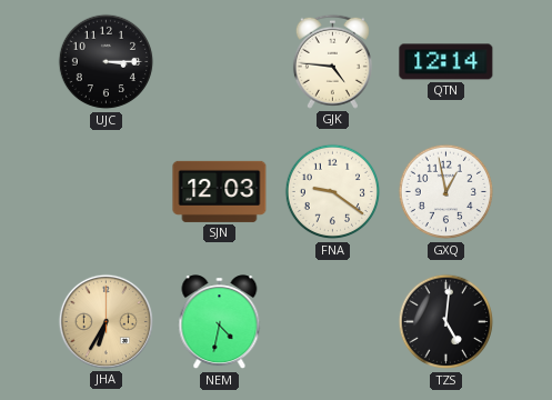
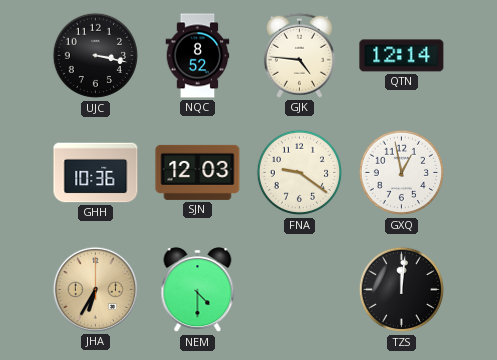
UJC: 3:15 -> 3:17 (96, 56)
NQC: none -> 8:52 (198, 56)
GHH: none -> 10:36 (96, 173)
NEM: 4:32 -> 4:30 (198, 290)
TZS: 5:01 -> 12:01 (402, 290)
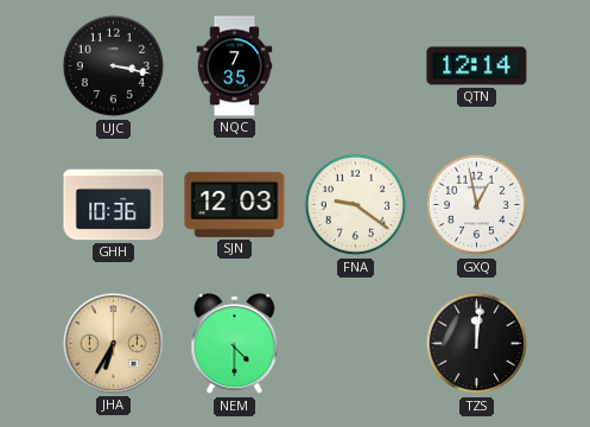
NQC: 8:52 -> 7:35 (235, 66)
GJK: 4:46 -> none (299, 55)
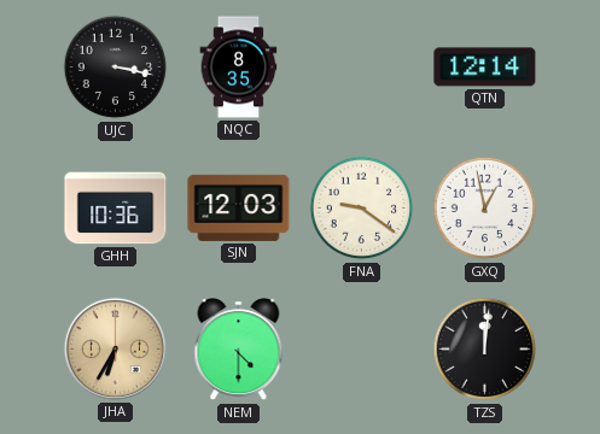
NQC: 7:35 -> 8:35 (239, 68)
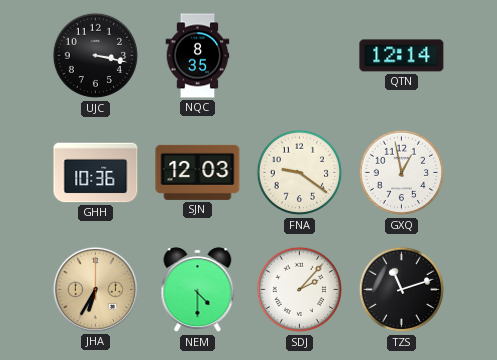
SDJ: none -> 2:07 (300, 290)
TZS: 12:01 -> 11:12 (402, 290)
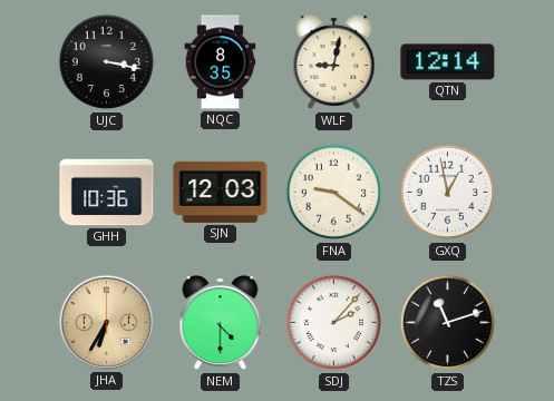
WLF: none -> 9:02 (334, 62)
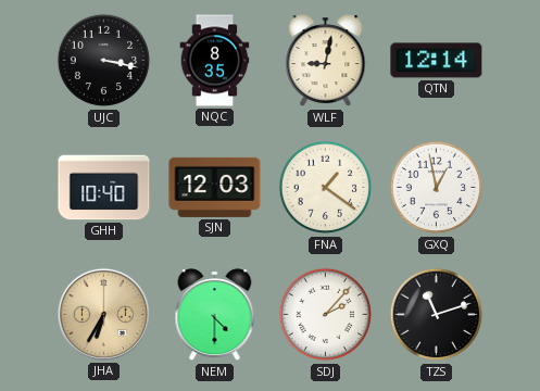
GHH: 10:36 -> 10:40 (104, 188)
FNA: 9:21 -> 1:21 (326, 188)
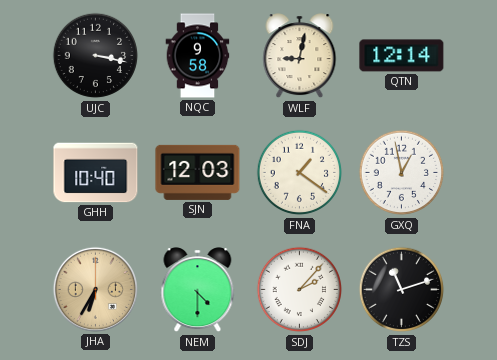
NQC: 8:35 -> 9:58 (198, 56)
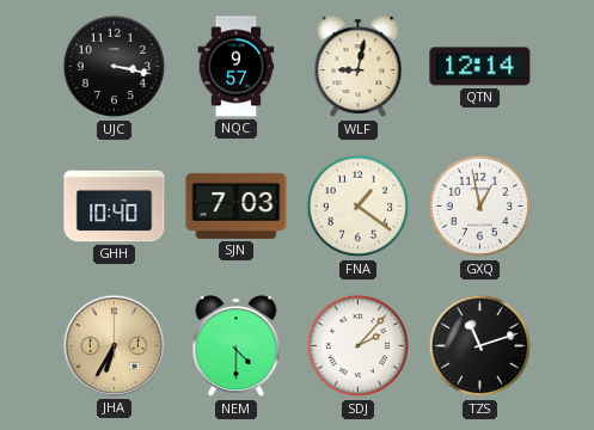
NQC: 9:58 -> 9:57 (237, 67)
SJN: 12:03 -> 7:03 (237, 205)
